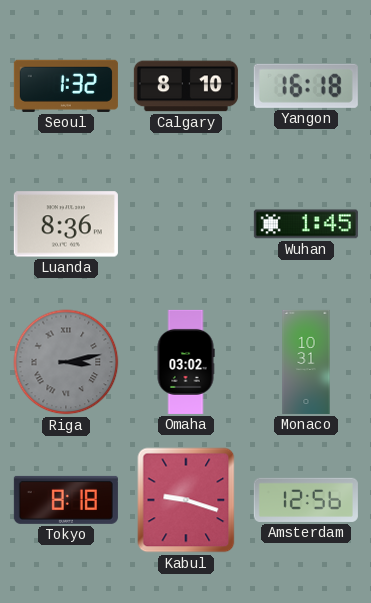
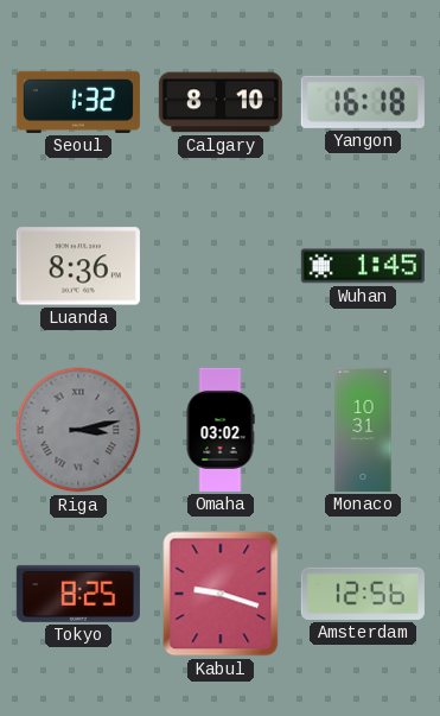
Tokyo: 8:18 -> 8:25 (78, 594)
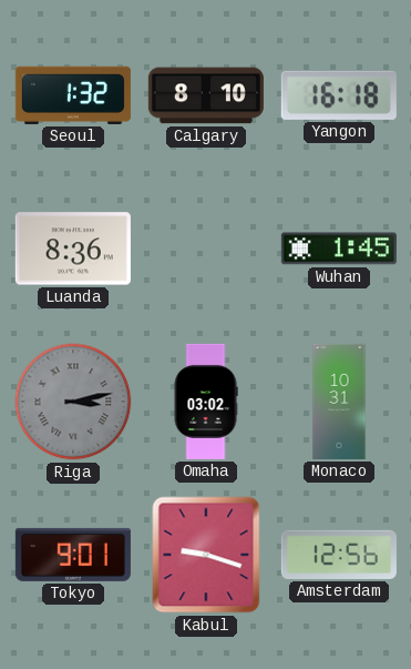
Tokyo: 8:25 -> 9:01 (73, 555)
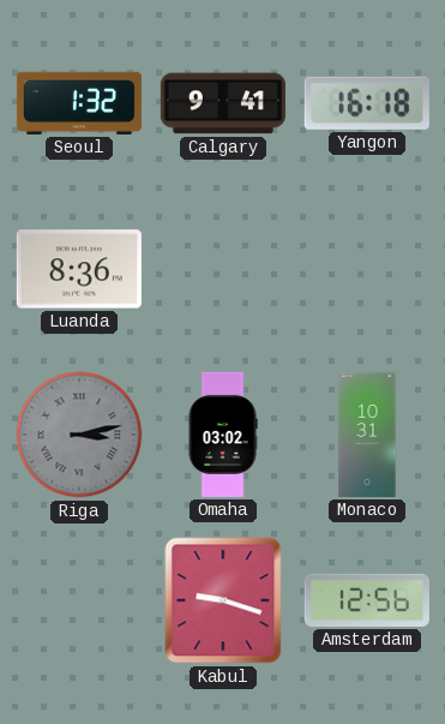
Calgary: 8:10 -> 9:41 (223, 103)
Wuhan: 1:45 -> none (339, 249)
Tokyo: 9:01 -> none (73, 555)
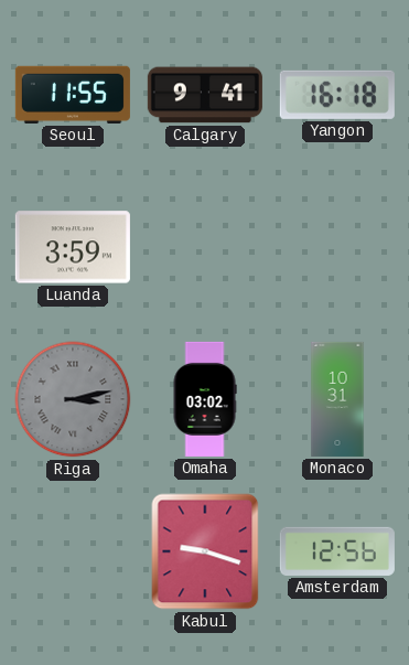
Seoul: 1:32 -> 11:55 (73, 95)
Luanda: 8:36 -> 3:59 (73, 247)
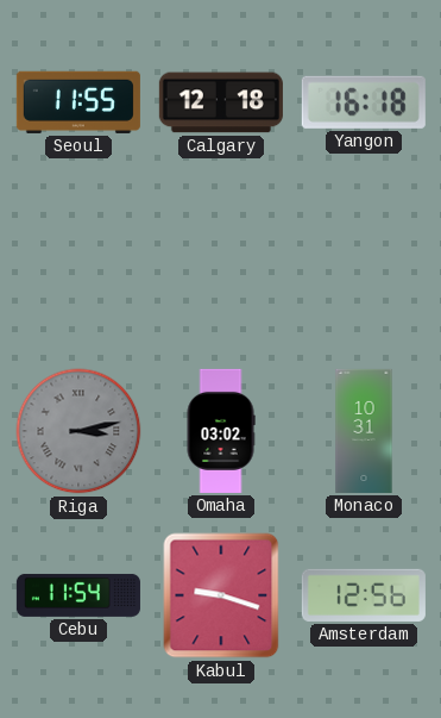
Calgary: 9:41 -> 12:18 (221, 102)
Luanda: 3:59 -> none (73, 247)
Cebu: none -> 11:54 (78, 595)
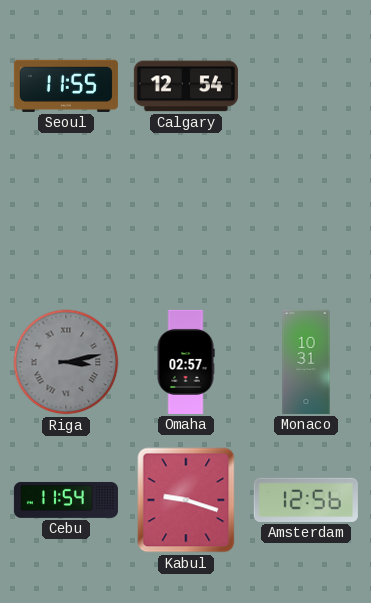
Calgary: 12:18 -> 12:54 (186, 86)
Yangon: 16:18 -> none (364, 102)
Omaha: 03:02 -> 02:57 (186, 362)
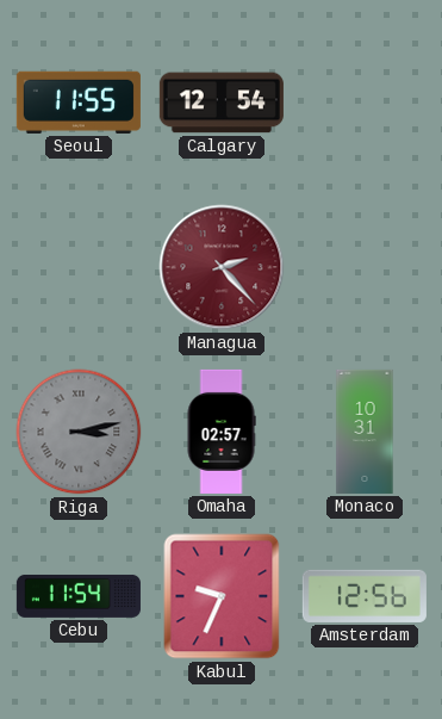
Managua: none -> 2:23 (222, 267)
Kabul: 9:18 -> 9:34 (222, 596)
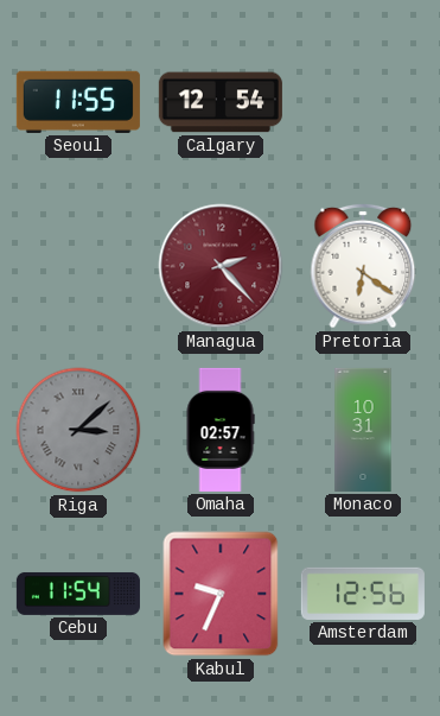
Pretoria: none -> 6:21 (363, 266)
Riga: 3:13 -> 3:08 (78, 430)
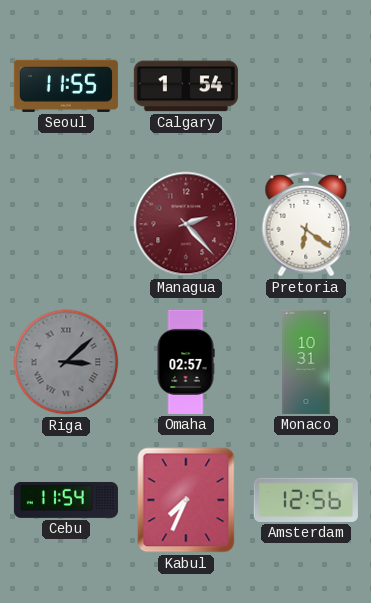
Calgary: 12:54 -> 1:54 (186, 86)
Kabul: 9:34 -> 7:34 (186, 500)
